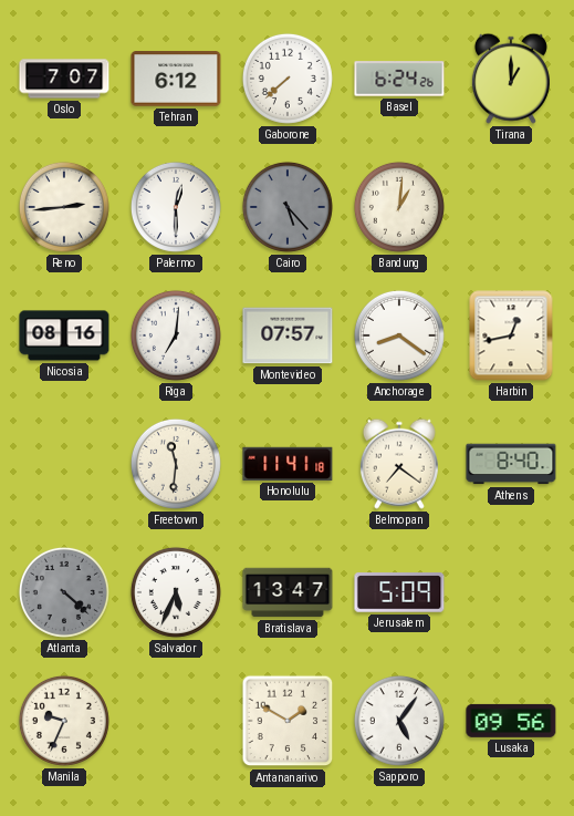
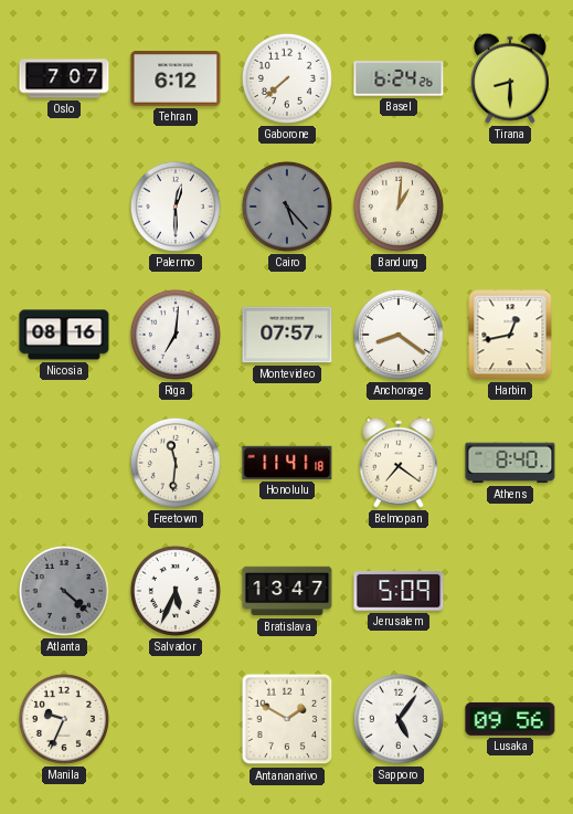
Tirana: 1:00 -> 8:30 (510, 78)
Reno: 2:44 -> none (64, 207)
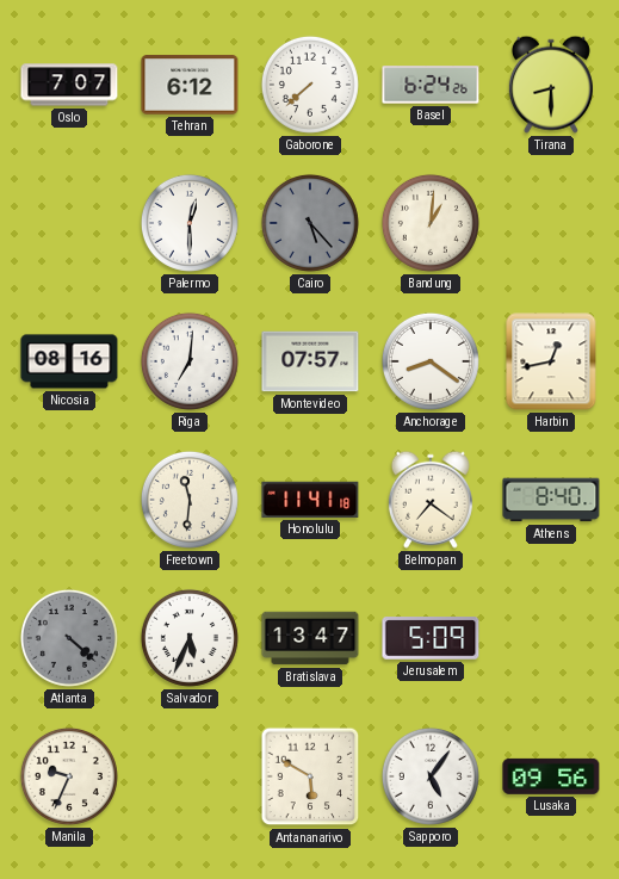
Antananarivo: 1:50 -> 5:50 (310, 776)
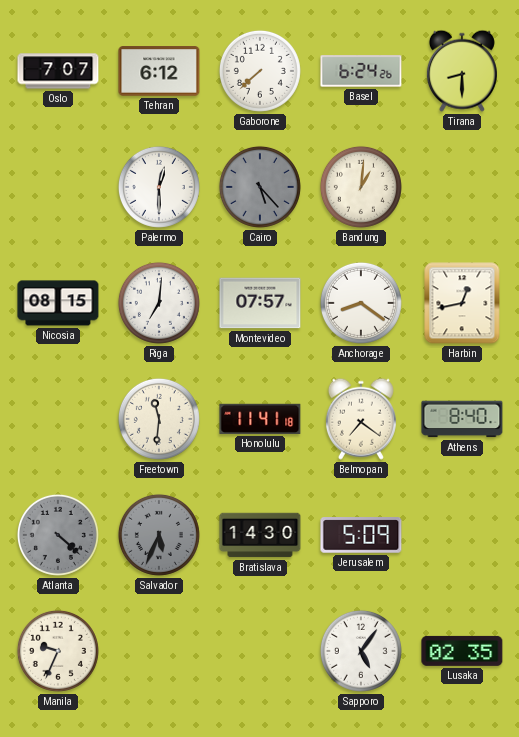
Nicosia: 08:16 -> 08:15 (58, 303)
Salvador dial: white -> grey (159, 535)
Bratislava: 13:47 -> 14:30 (260, 535)
Antananarivo: 5:50 -> none (310, 776)
Lusaka: 09:56 -> 02:35 (462, 651)
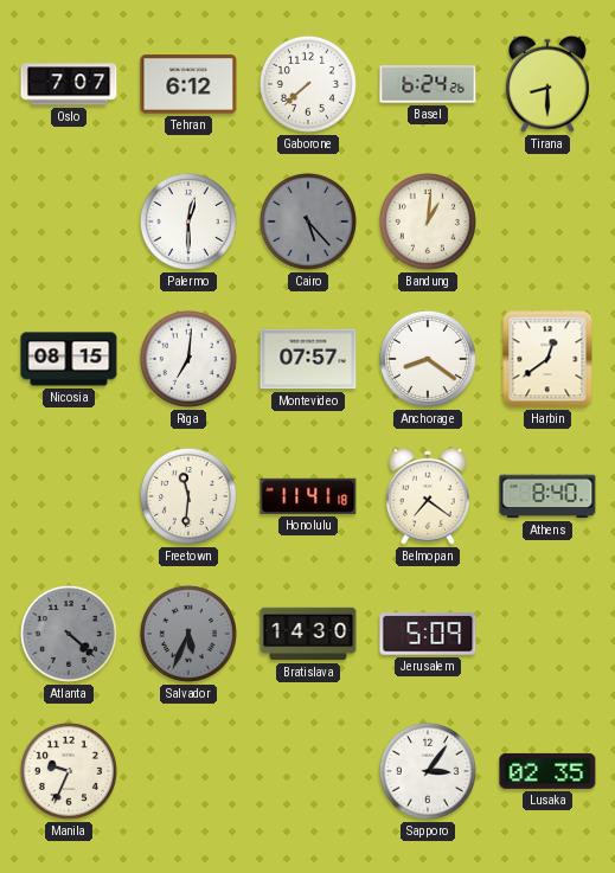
Harbin: 12:43 -> 12:39 (547, 359)
Sapporo: 5:06 -> 3:06 (428, 771)
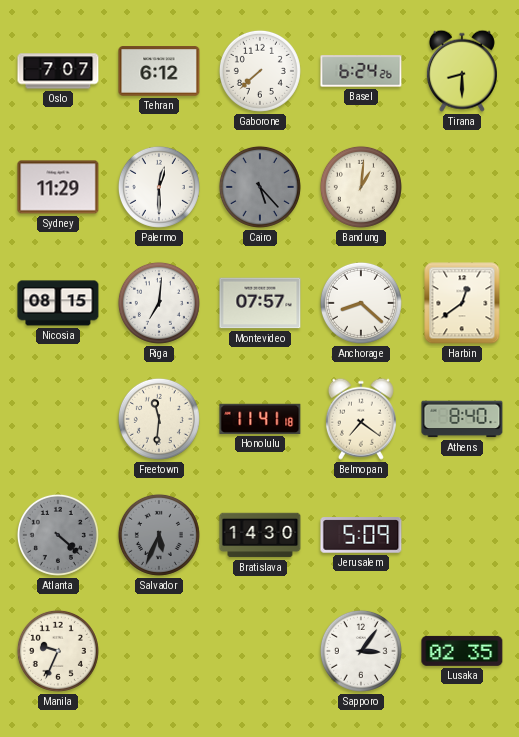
Sydney: none -> 11:29 (58, 187)
Anchorage: 8:21 -> 8:22 (361, 303)
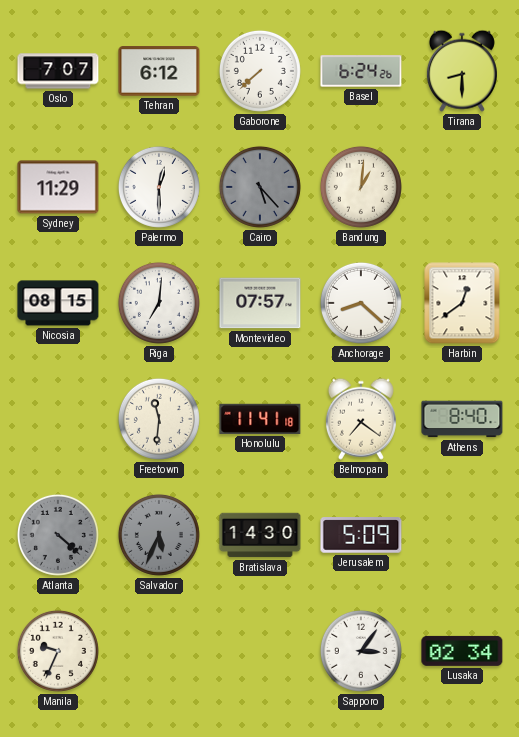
Lusaka: 02:35 -> 02:34 (462, 651)
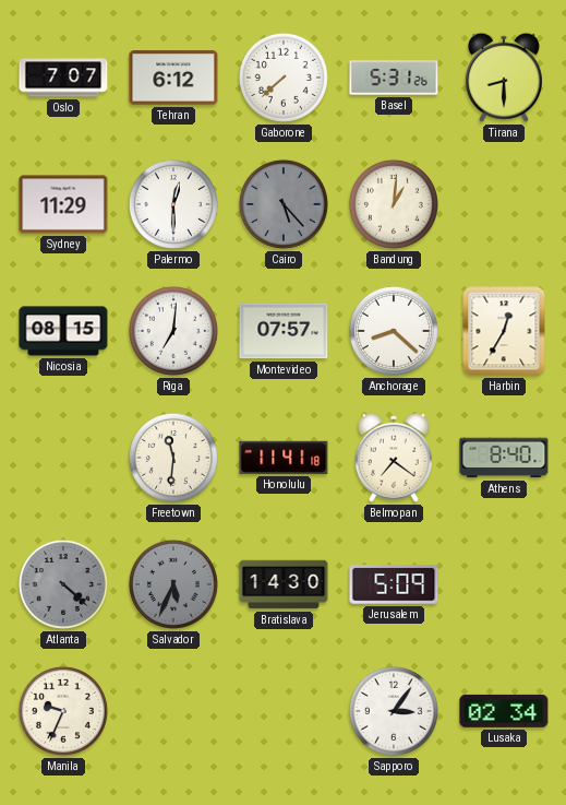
Basel: 6:24 -> 5:31 (394, 78)
Harbin: 12:39 -> 12:35 (504, 331)
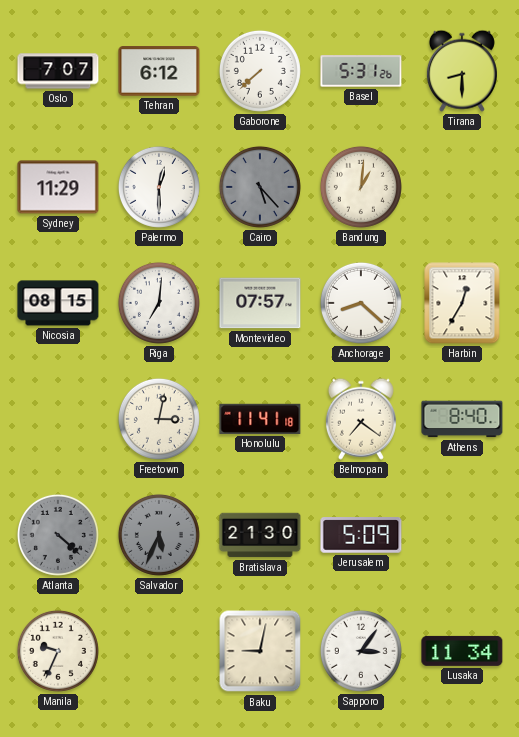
Freetown: 11:31 -> 3:02 (159, 419)
Bratislava: 14:30 -> 21:30 (260, 535)
Baku: none -> 9:02 (260, 651)
Lusaka: 02:34 -> 11:34 (462, 651)
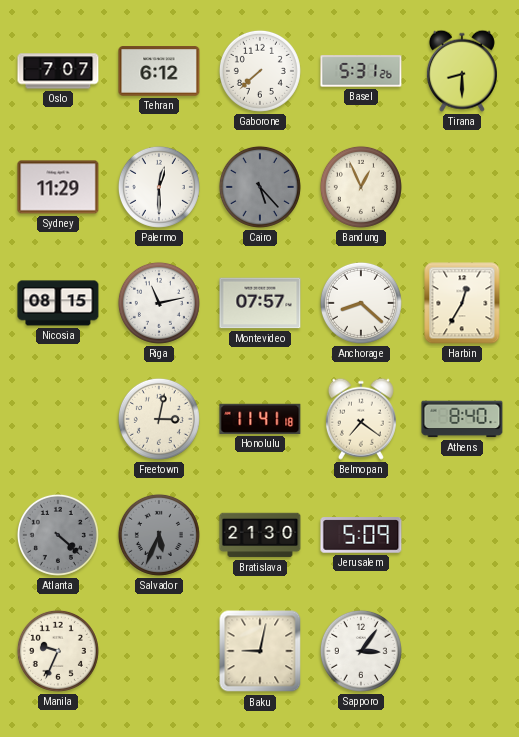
Bandung: 1:01 -> 12:56 (361, 187)
Riga: 7:01 -> 11:13 (159, 303)
Lusaka: 11:34 -> none (462, 651)
